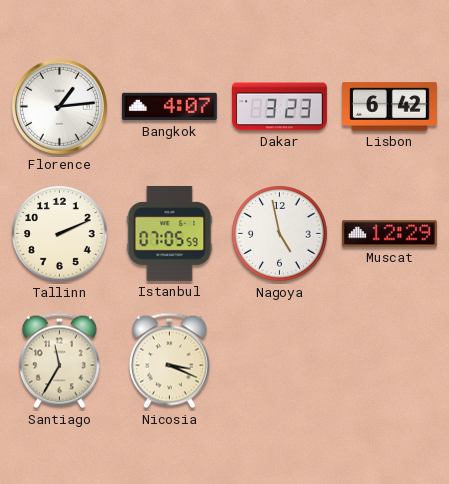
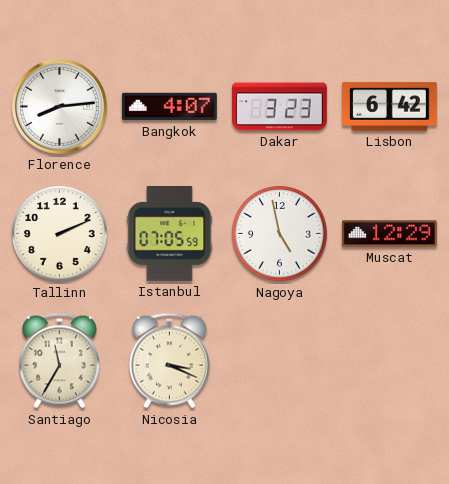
Florence: 1:14 -> 8:14 (59, 106)
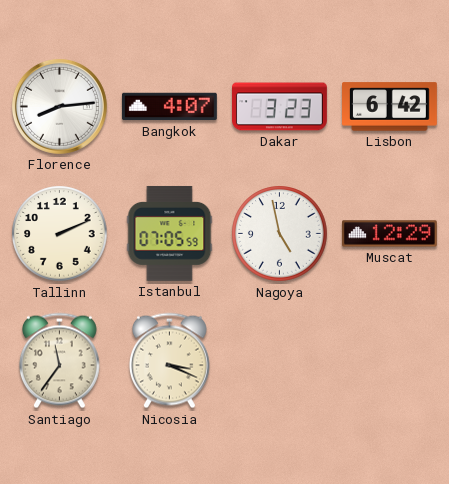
Santiago: 11:35 -> 11:36 (59, 361)
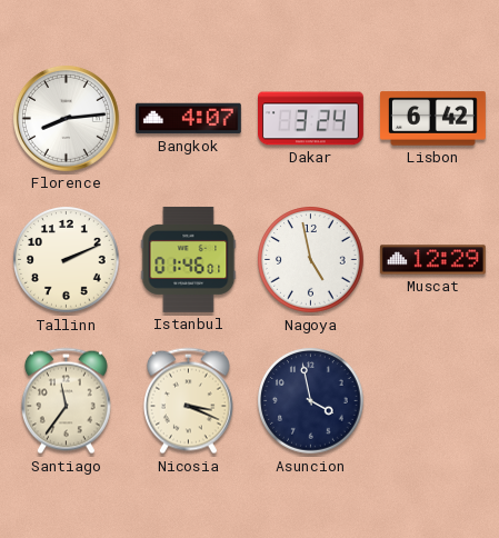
Dakar: 3:23 -> 3:24 (311, 119)
Istanbul: 07:05 -> 01:46 (189, 259)
Asuncion: none -> 3:58 (311, 401)
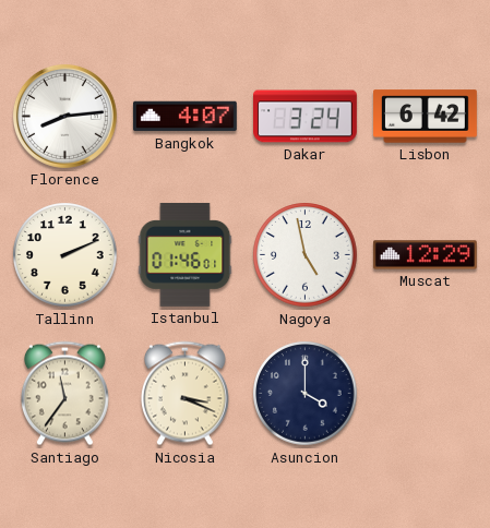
Asuncion: 3:58 -> 4:00 (306, 394)
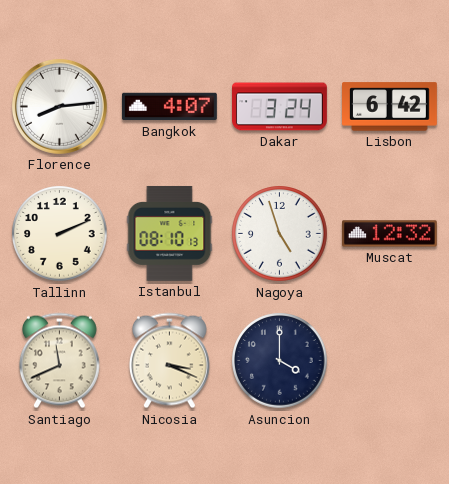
Istanbul: 01:46 -> 08:10 (170, 233)
Nagoya: 4:58 -> 4:57 (280, 234)
Muscat: 12:29 -> 12:32 (389, 234)
Santiago: 11:36 -> 11:41 (59, 361)
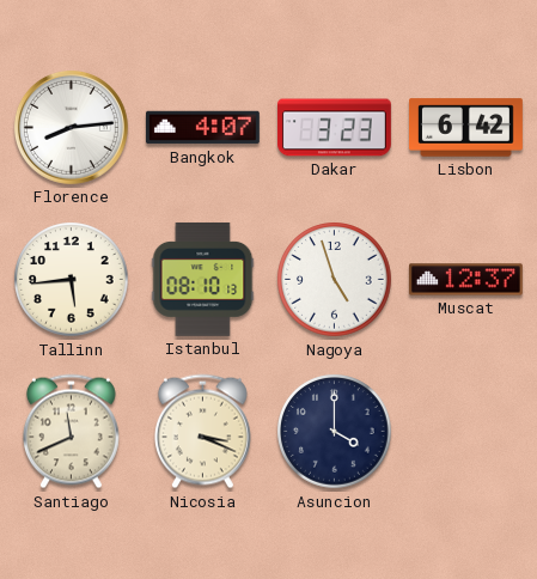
Dakar: 3:24 -> 3:23 (335, 128)
Tallinn: 2:11 -> 5:44 (72, 280)
Muscat: 12:32 -> 12:37 (465, 280)
